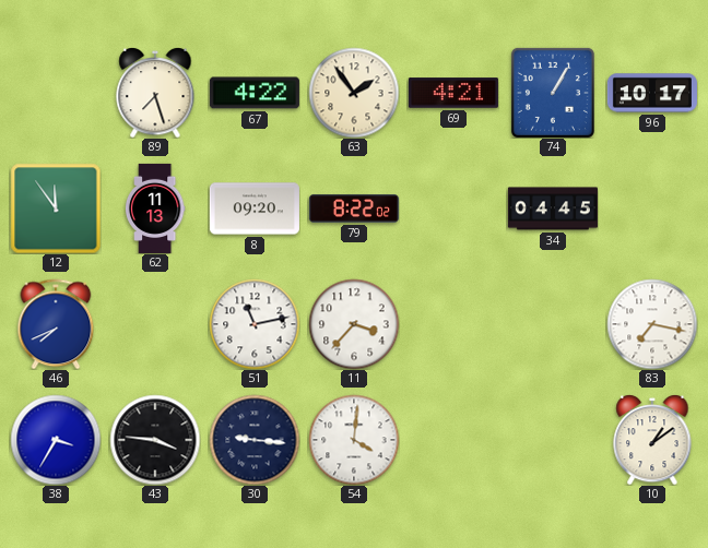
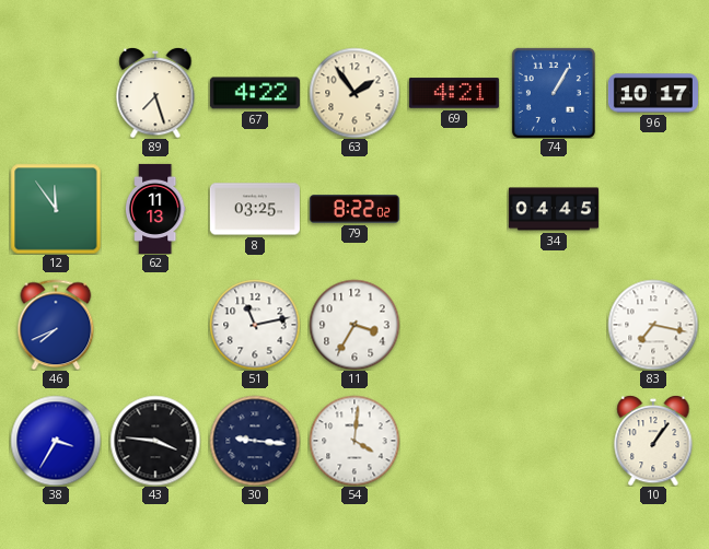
8: 09:20 -> 03:25 (255, 209)
11: 3:37 -> 3:35 (354, 325)
10: 1:09 -> 1:06 (653, 441)
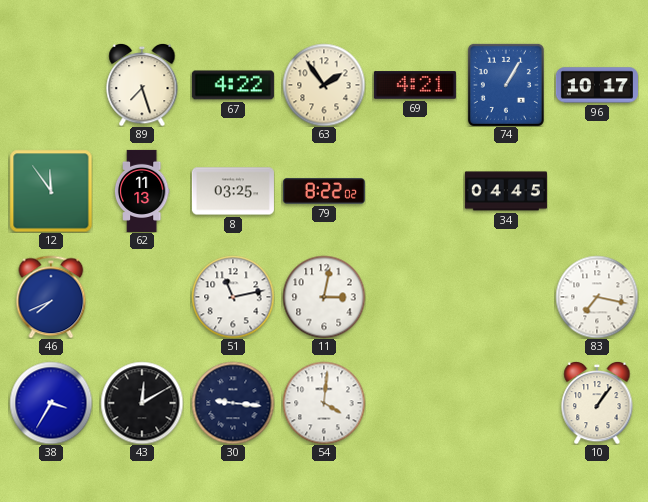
11: 3:35 -> 3:02 (324, 297)
43: 3:46 -> 12:10 (142, 403)
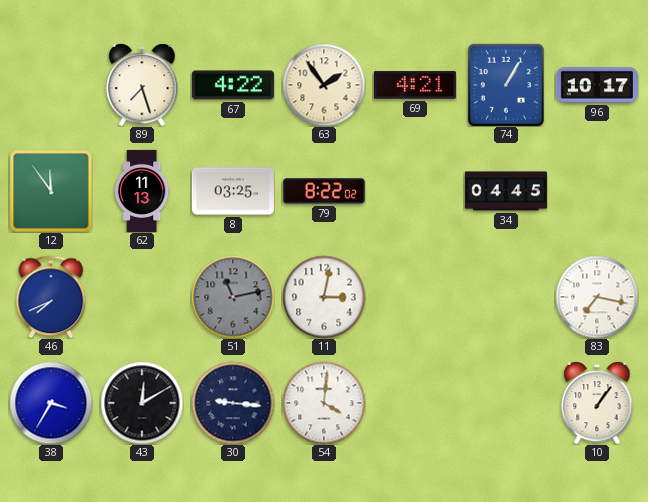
51 dial: white -> grey (233, 297)
